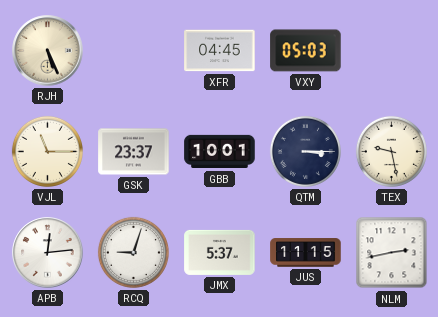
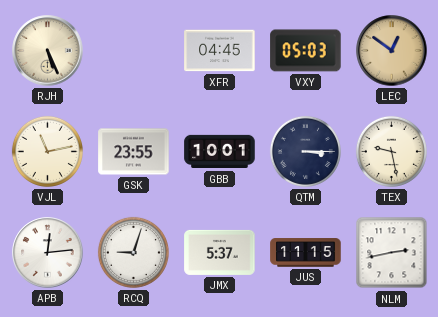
LEC: none -> 12:51 (392, 51)
VJL: 11:15 -> 11:13 (47, 151)
GSK: 23:37 -> 23:55 (134, 152)
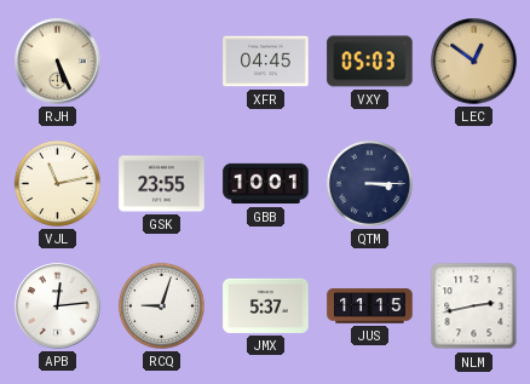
TEX: 9:28 -> none (391, 151)
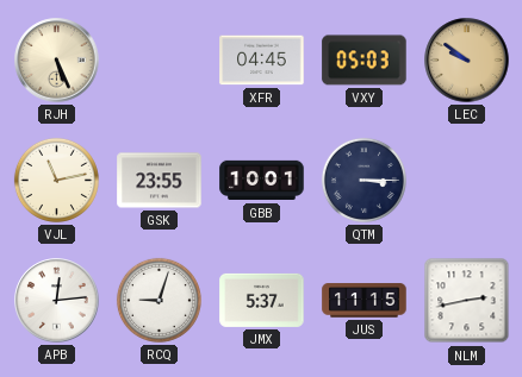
LEC: 12:51 -> 9:51 (467, 61)
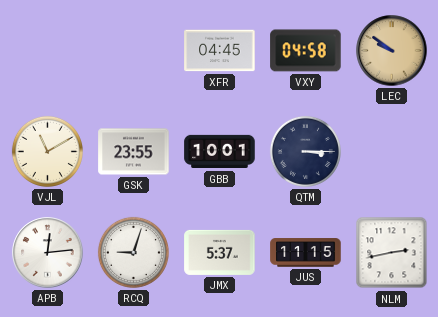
RJH: 5:26 -> none (57, 61)
VXY: 05:03 -> 04:58 (306, 51)
VJL: 11:13 -> 11:10 (47, 151)
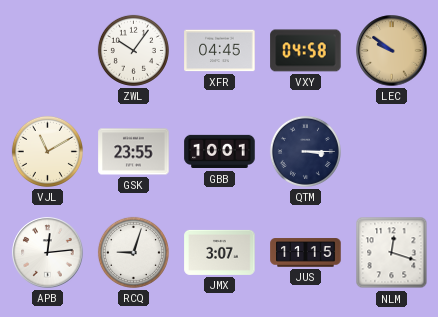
ZWL: none -> 10:06 (133, 50)
JMX: 5:37 -> 3:07 (220, 252)
NLM: 2:43 -> 12:18 (392, 253)
